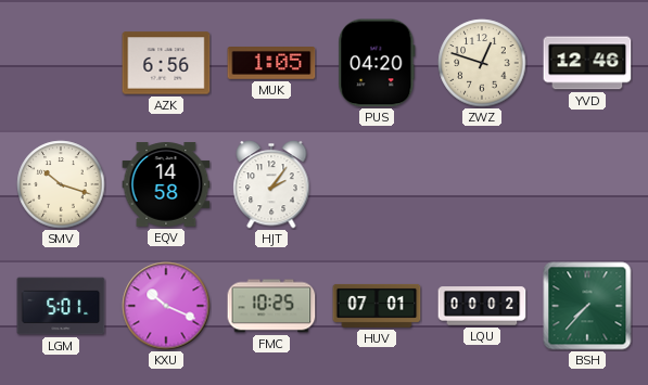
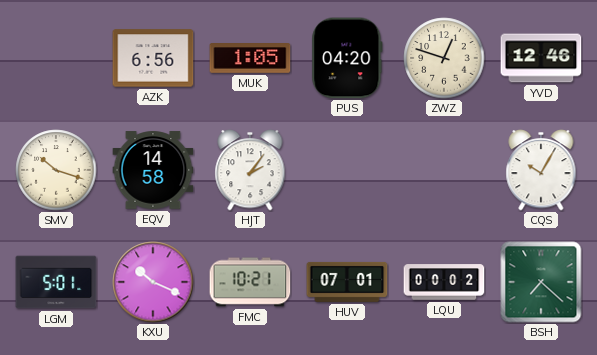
CQS: none -> 10:05 (541, 170)
FMC: 10:25 -> 10:21 (250, 282)
BSH: 7:37 -> 7:22 (541, 282)
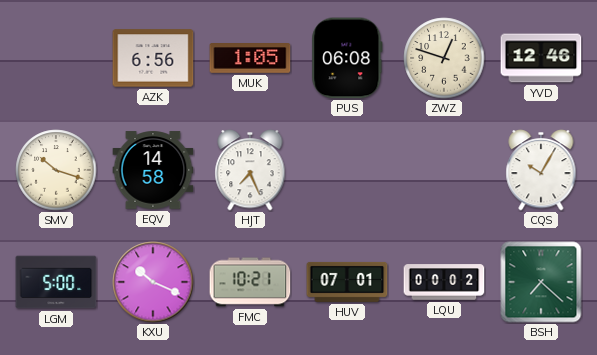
PUS: 04:20 -> 06:08 (347, 58)
HJT: 2:06 -> 7:26 (250, 170)
LGM: 5:01 -> 5:00 (56, 282)
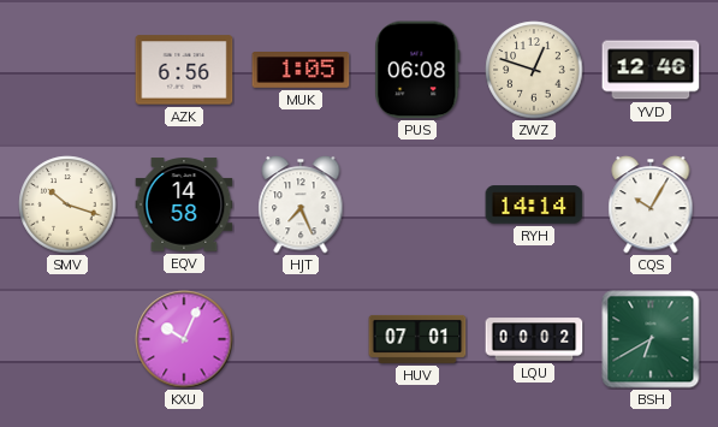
RYH: none -> 14:14 (534, 204)
LGM: 5:00 -> none (56, 282)
KXU: 10:19 -> 10:04 (184, 339)
FMC: 10:21 -> none (250, 282)
BSH: 7:22 -> 6:40 (651, 339)
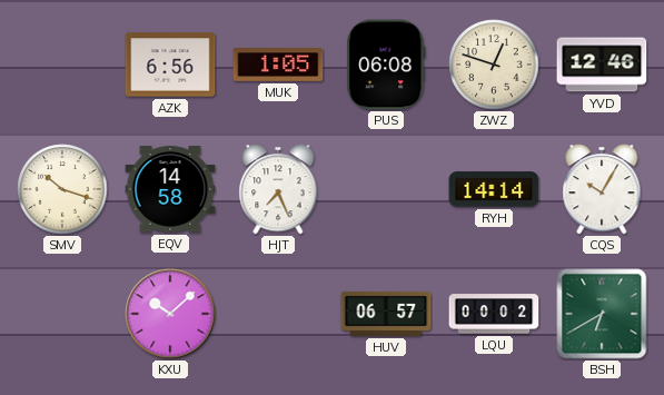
KXU: 10:04 -> 10:08 (170, 314)
HUV: 07:01 -> 06:57 (386, 314)
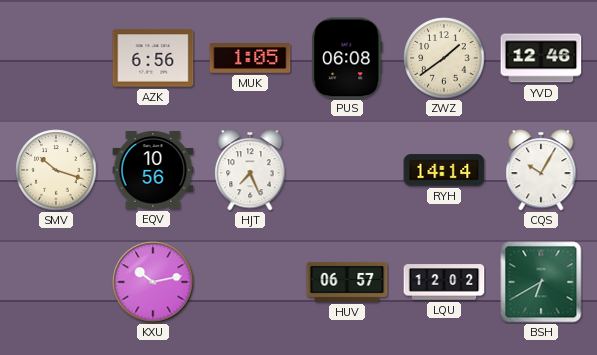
ZWZ: 12:48 -> 1:39 (444, 58)
EQV: 14:58 -> 10:56 (153, 170)
KXU: 10:08 -> 10:13 (153, 282)
LQU: 00:02 -> 12:02 (444, 282)
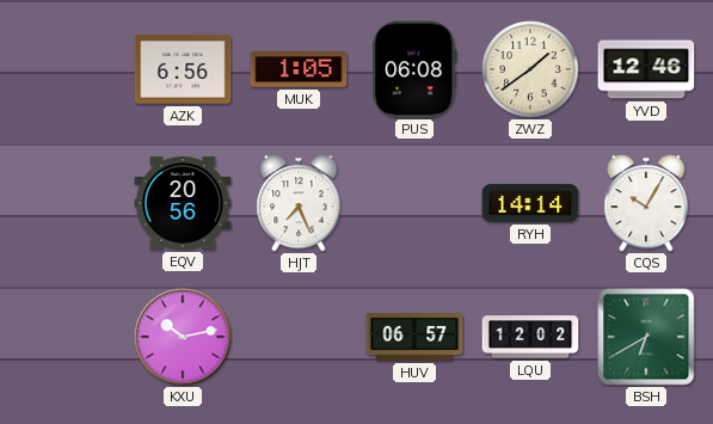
SMV: 10:18 -> none (56, 170)
EQV: 10:56 -> 20:56 (183, 203)
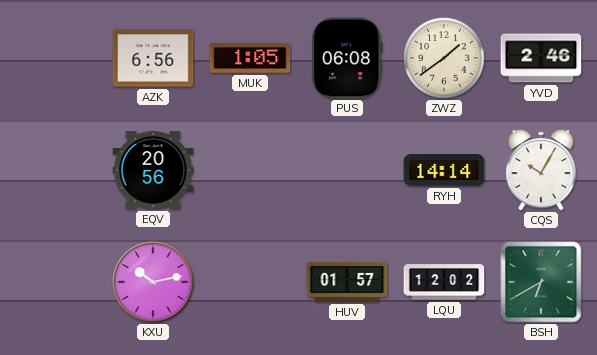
YVD: 12:46 -> 2:46 (541, 58)
HJT: 7:26 -> none (299, 203)
HUV: 06:57 -> 01:57 (347, 282)
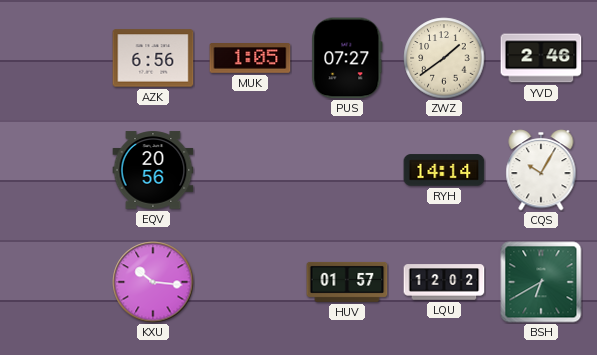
PUS: 06:08 -> 07:27 (347, 58)
KXU: 10:13 -> 10:16 (153, 282)
